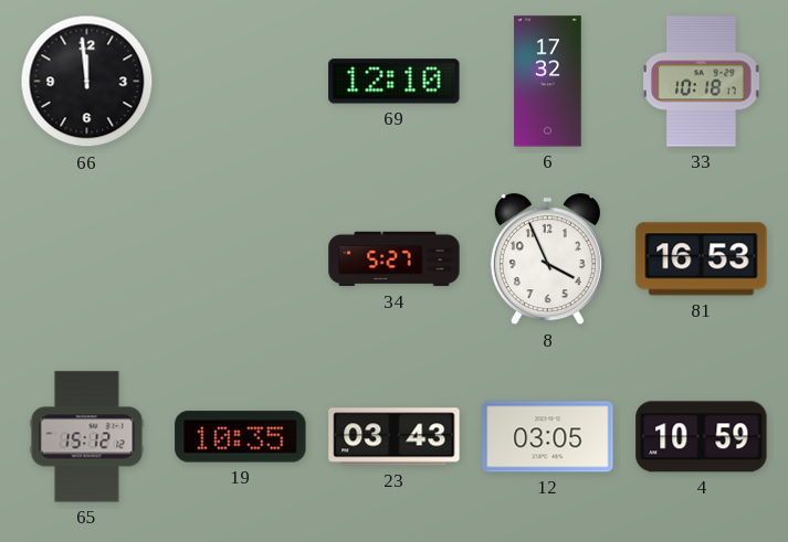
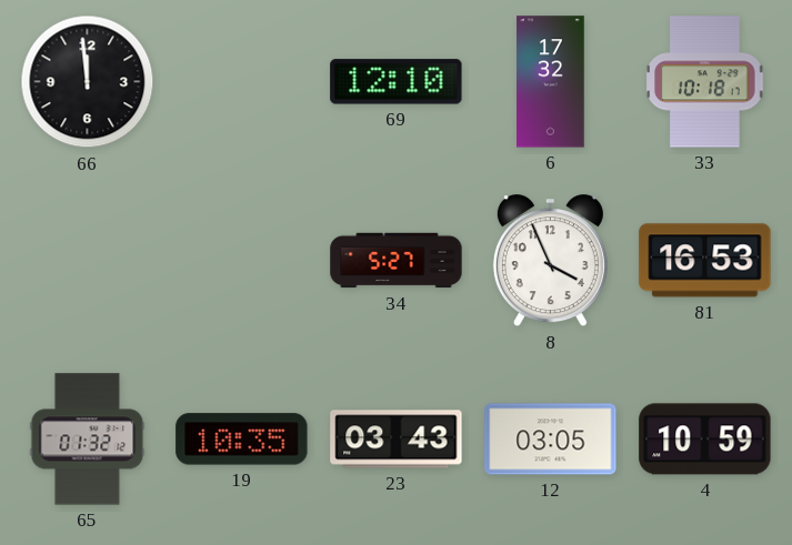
65: 15:12 -> 01:32 (88, 440)
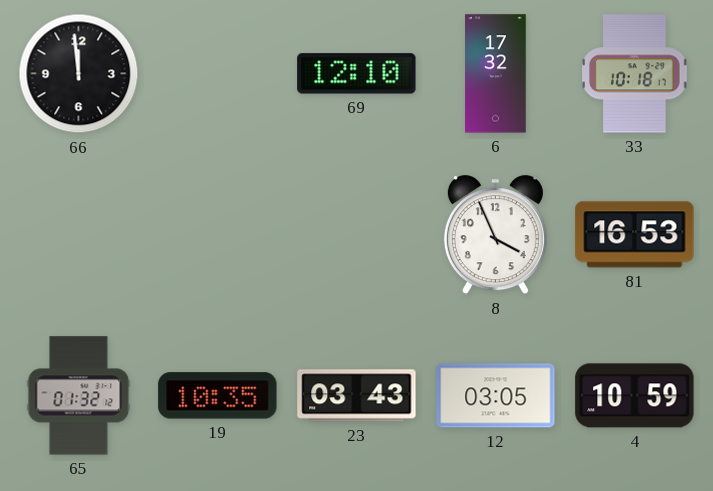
34: 5:27 -> none (397, 261)
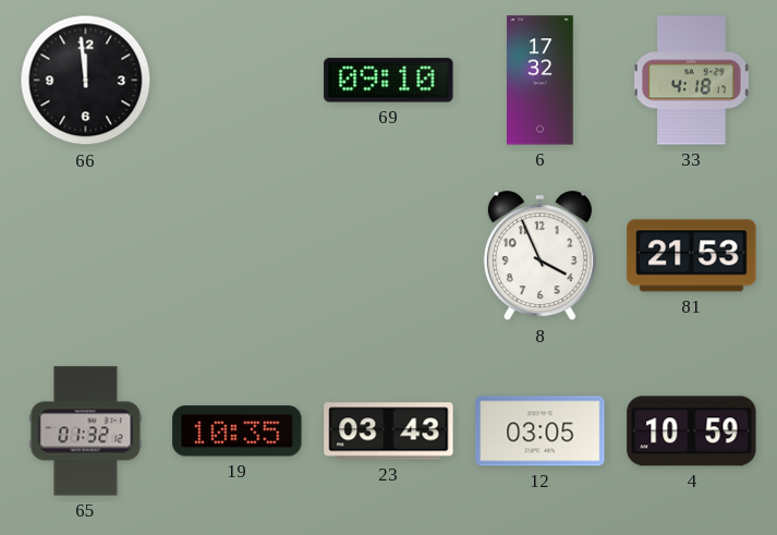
69: 12:10 -> 09:10 (389, 81)
33: 10:18 -> 4:18 (692, 81)
81: 16:53 -> 21:53 (692, 256)
